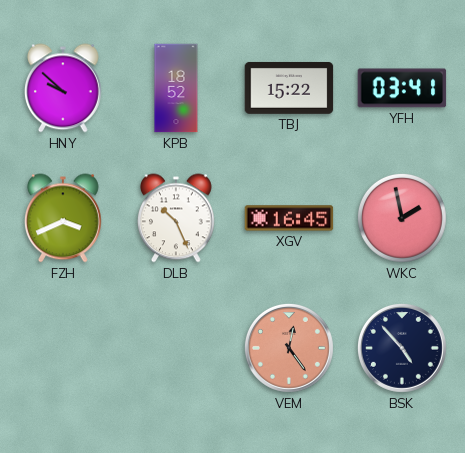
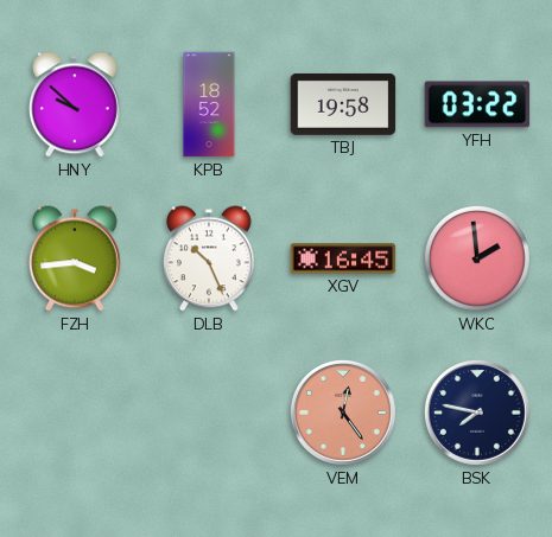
TBJ: 15:22 -> 19:58 (343, 104)
YFH: 03:41 -> 03:22 (477, 104)
FZH: 3:41 -> 3:44 (75, 258)
WKC: 1:58 -> 1:59 (477, 258)
BSK: 4:53 -> 7:47 (477, 413)
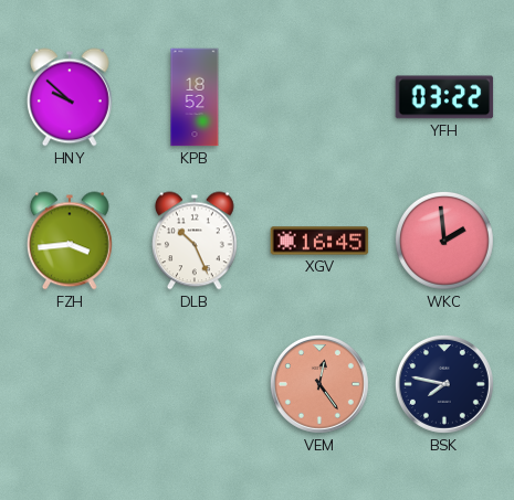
TBJ: 19:58 -> none (343, 104)
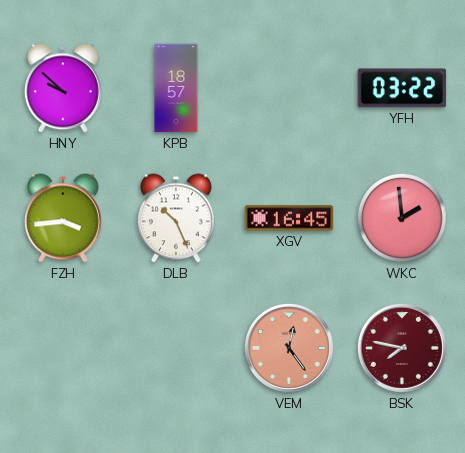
KPB: 18:52 -> 18:57 (176, 88)
BSK dial: navy -> burgundy (402, 348)
